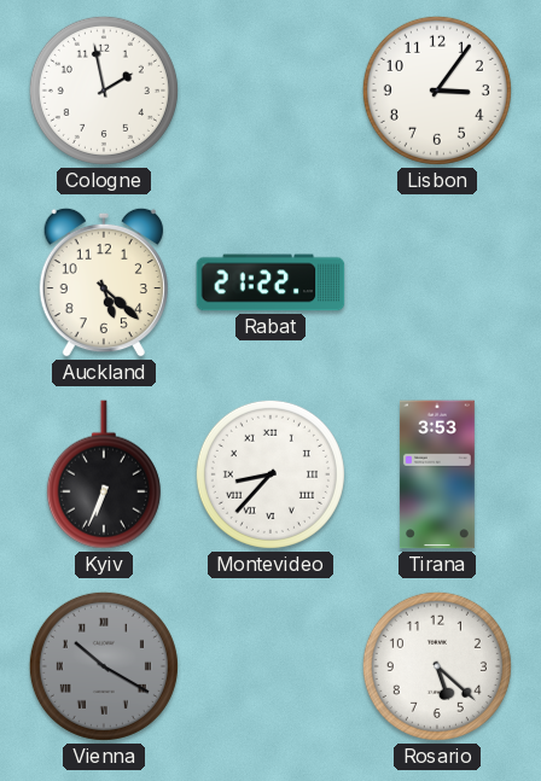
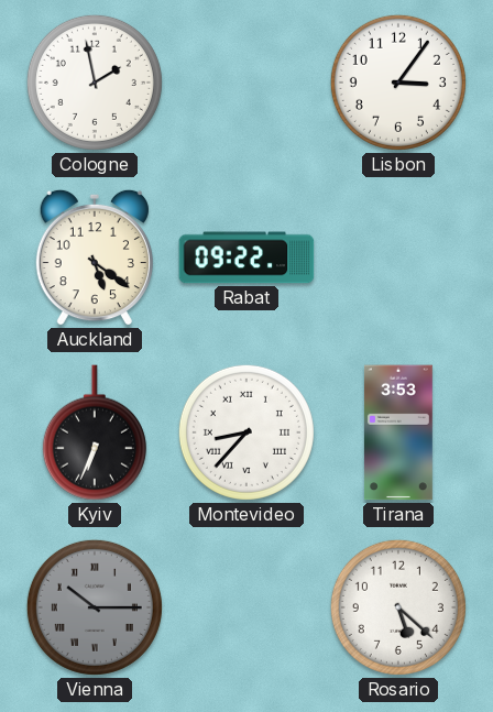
Auckland: 5:22 -> 5:21 (95, 258)
Rabat: 21:22 -> 09:22 (246, 258)
Vienna: 10:20 -> 10:15 (95, 607)
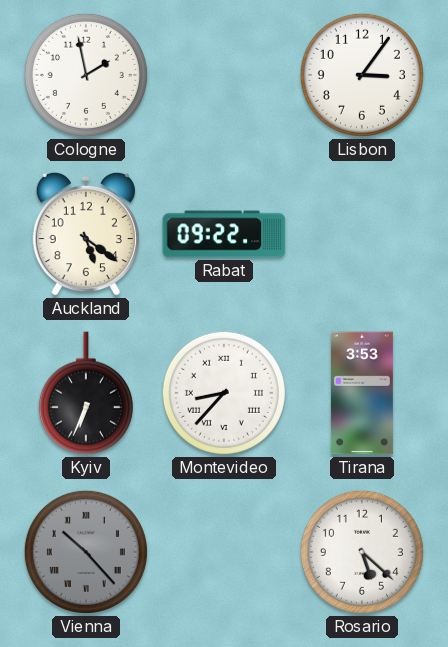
Vienna: 10:15 -> 10:23 (86, 552)
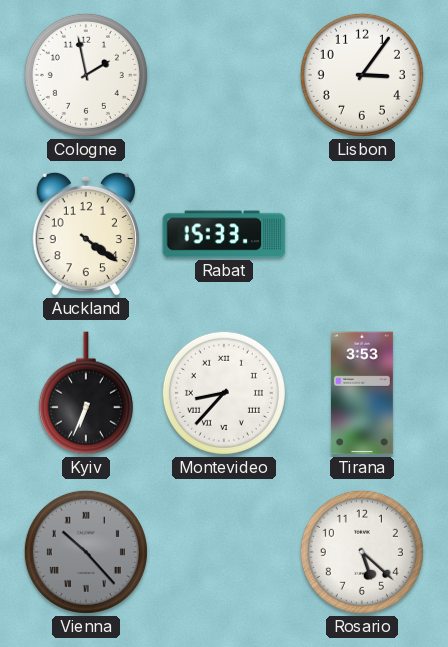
Auckland: 5:21 -> 4:21 (86, 234)
Rabat: 09:22 -> 15:33 (224, 234)
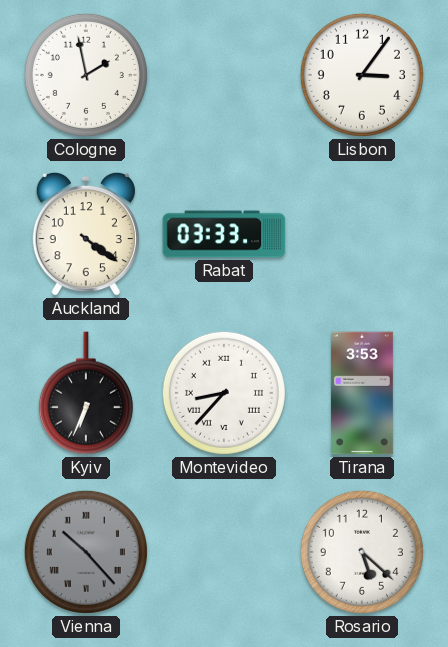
Rabat: 15:33 -> 03:33 (224, 234)
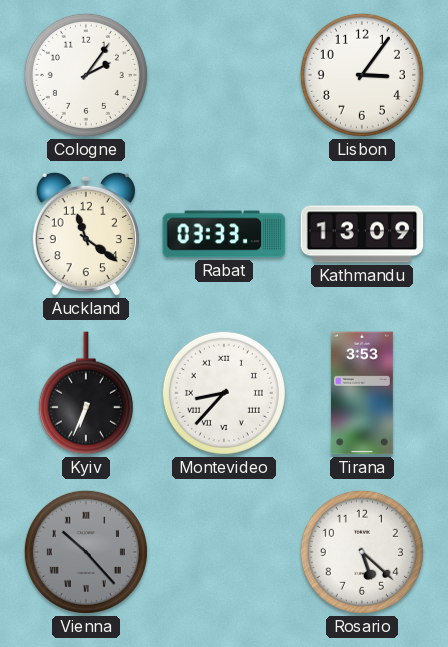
Cologne: 1:58 -> 2:06 (86, 75)
Auckland: 4:21 -> 11:21 (86, 234)
Kathmandu: none -> 13:09 (362, 234)
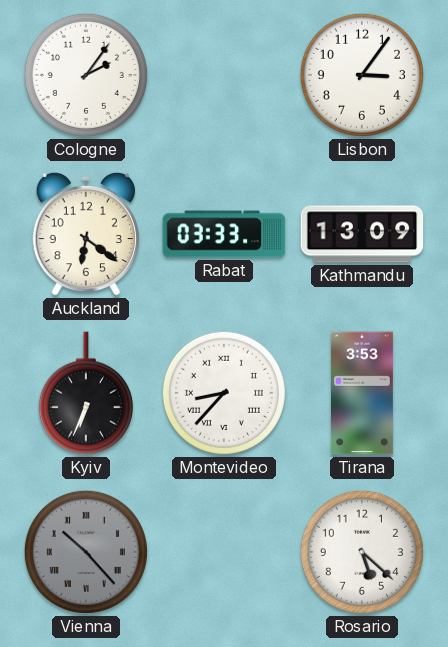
Auckland: 11:21 -> 6:21 (86, 234)
